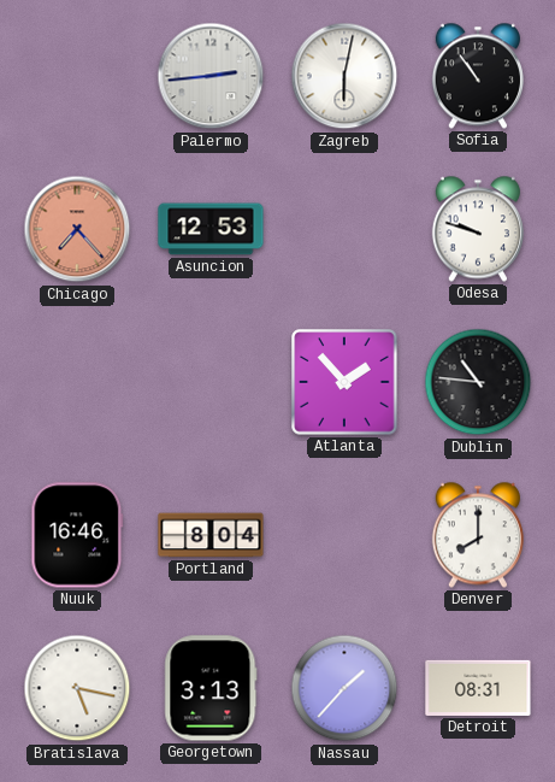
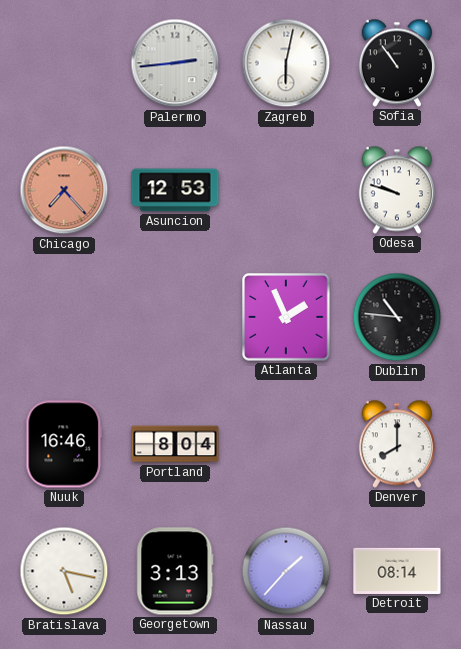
Atlanta: 1:53 -> 1:56 (286, 317)
Detroit: 08:31 -> 08:14 (397, 571)
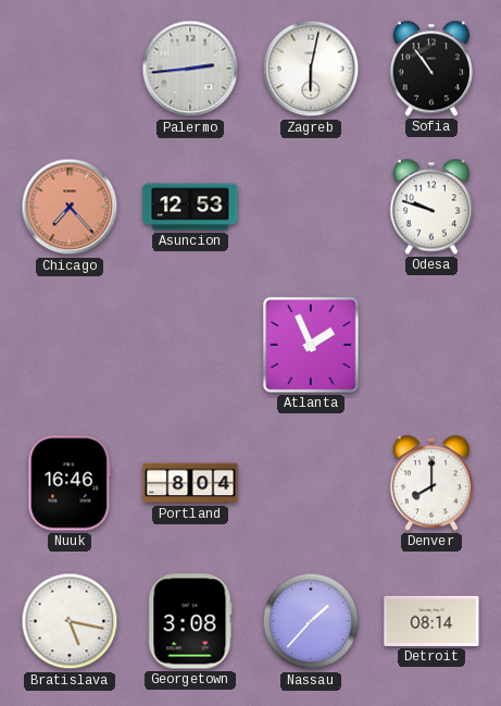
Dublin: 10:46 -> none (397, 317)
Georgetown: 3:13 -> 3:08 (190, 621)
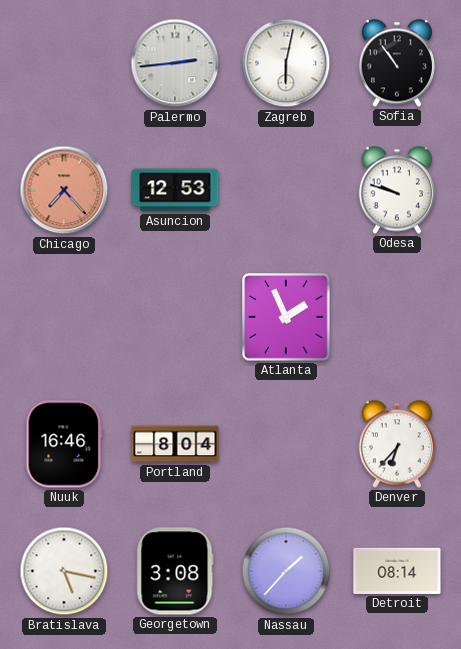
Denver: 8:00 -> 6:37 (397, 444)
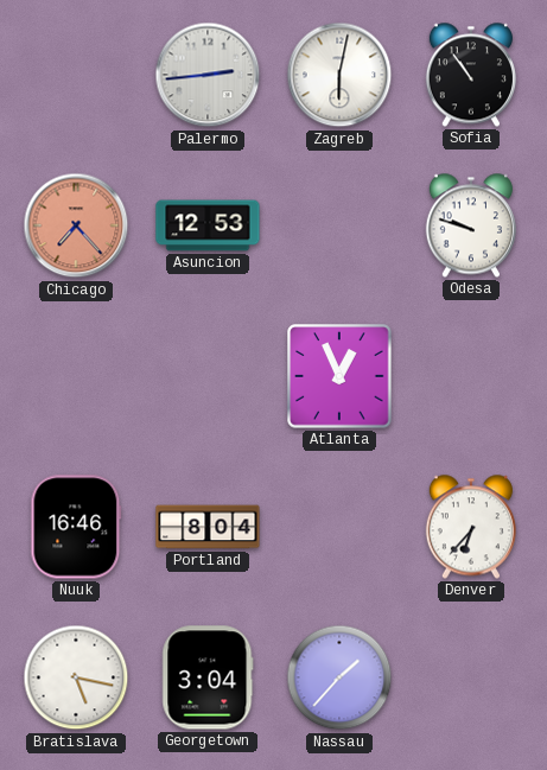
Atlanta: 1:56 -> 12:56 (339, 376)
Georgetown: 3:08 -> 3:04 (208, 677)
Detroit: 08:14 -> none (397, 571)
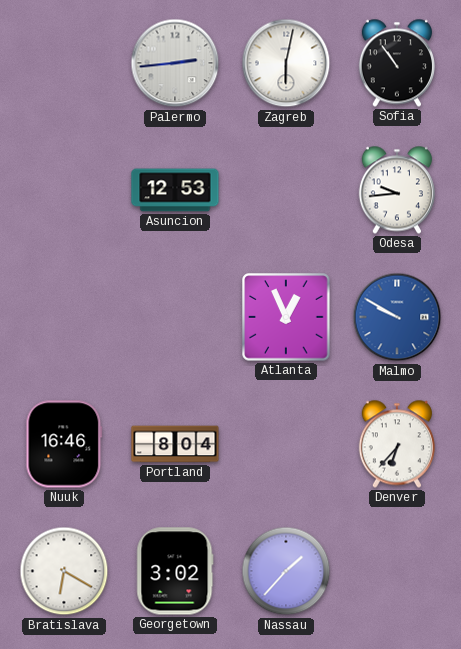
Chicago: 7:23 -> none (76, 225)
Odesa: 9:48 -> 9:44 (397, 190)
Malmo: none -> 9:50 (397, 317)
Bratislava: 5:17 -> 6:20 (64, 571)
Georgetown: 3:04 -> 3:02 (175, 571)
